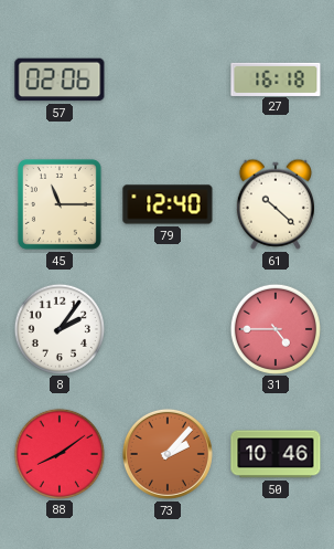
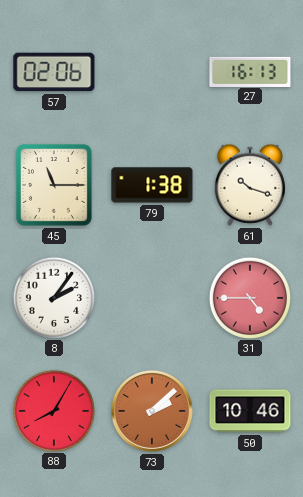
27: 16:18 -> 16:13 (250, 71)
79: 12:40 -> 1:38 (152, 185)
61: 10:22 -> 10:18 (250, 185)
88: 8:09 -> 8:05 (53, 410)
73: 2:07 -> 2:08 (152, 411)
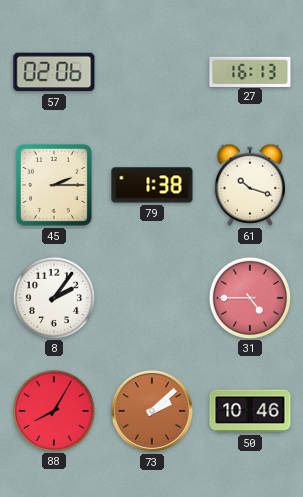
45: 11:15 -> 2:15 (54, 185)
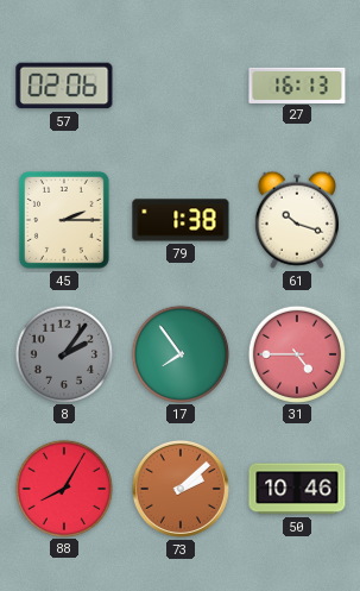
8 dial: white -> grey (63, 353)
17: none -> 7:54 (179, 353)
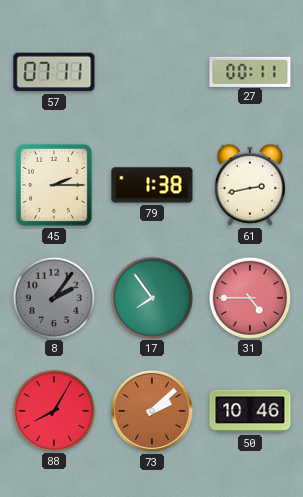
57: 02:06 -> 07:11 (54, 72)
27: 16:13 -> 00:11 (250, 71)
61: 10:18 -> 2:43 (250, 185)
